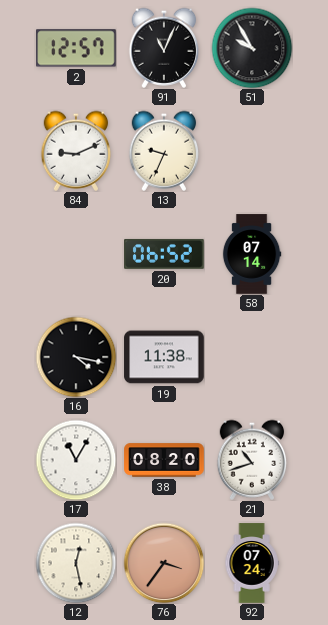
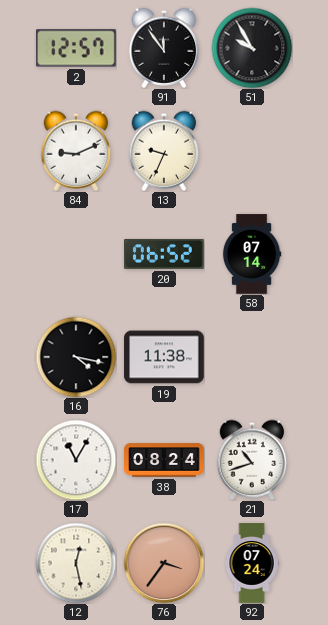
91: 11:04 -> 11:54 (164, 48)
38: 08:20 -> 08:24 (164, 460)
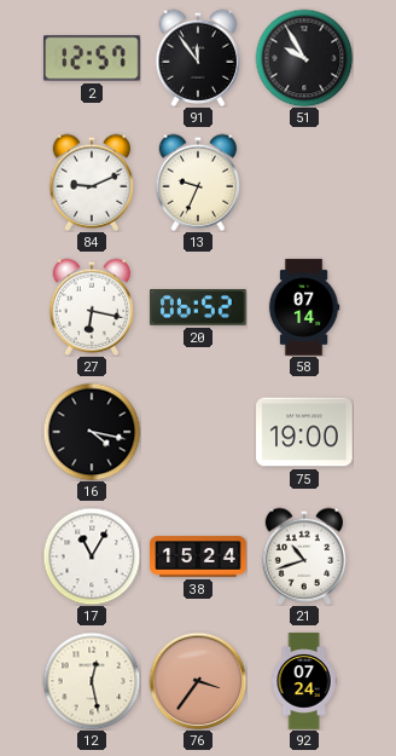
27: none -> 6:17 (92, 307)
19: 11:38 -> none (164, 357)
75: none -> 19:00 (304, 432)
38: 08:24 -> 15:24 (198, 556)
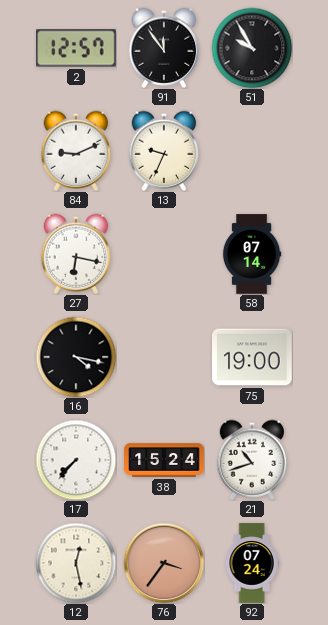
20: 06:52 -> none (198, 307)
17: 11:05 -> 7:37 (76, 460)
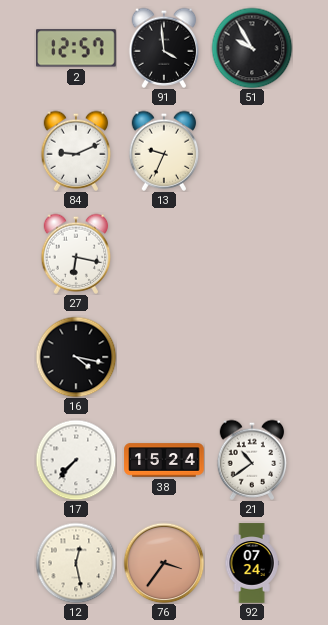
91: 11:54 -> 3:59 (164, 48)
58: 07:14 -> none (252, 254)
75: 19:00 -> none (252, 357)
21: 10:42 -> 10:39 (252, 460)
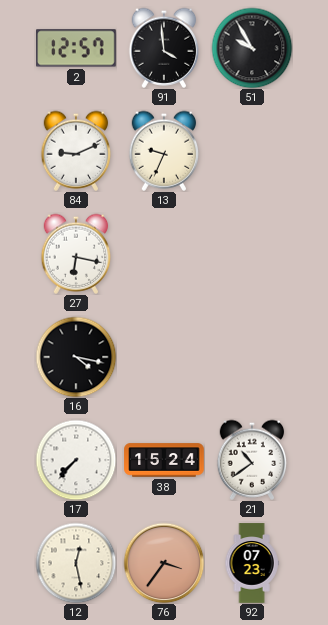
92: 07:24 -> 07:23 (252, 563)
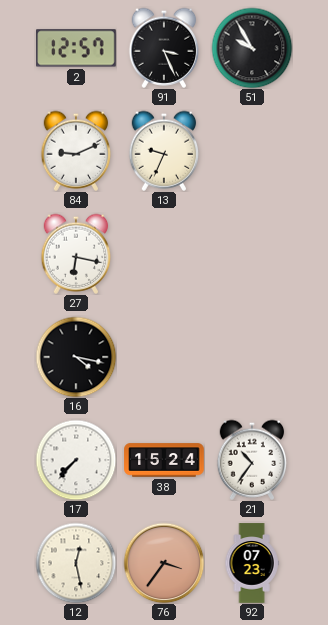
91: 3:59 -> 3:26 (164, 48)
21: 10:39 -> 10:36 (252, 460)
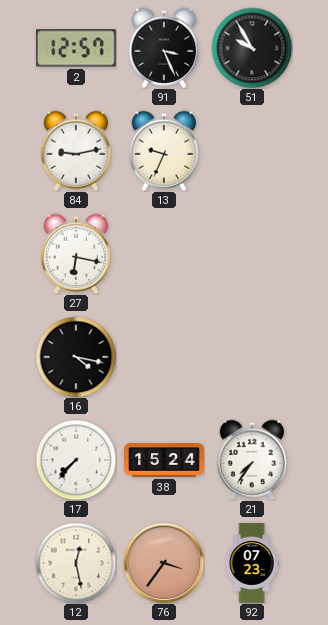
84: 9:11 -> 9:13 (76, 151)
21: 10:36 -> 7:36 (252, 460)
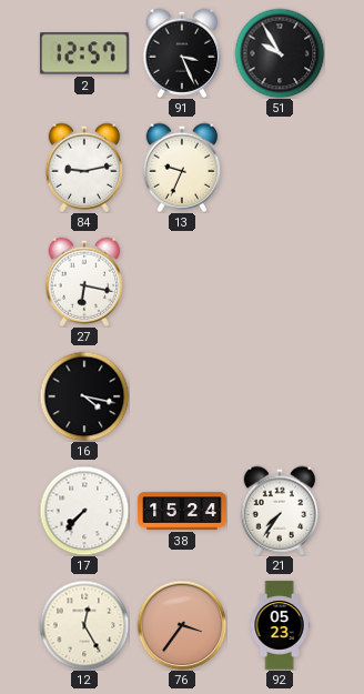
12: 12:28 -> 12:25 (84, 625)
92: 07:23 -> 05:23 (280, 625)
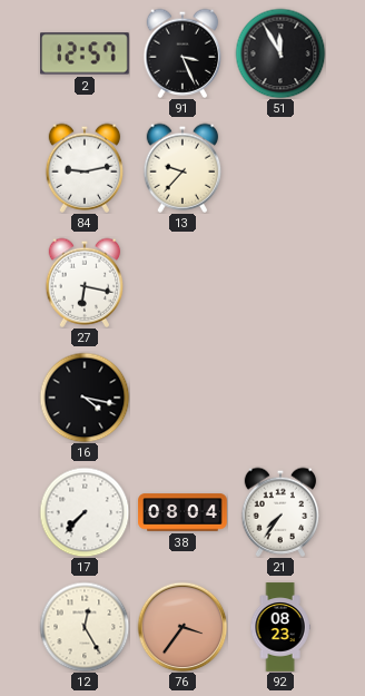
51: 9:55 -> 11:55 (280, 53)
13: 9:34 -> 9:37 (182, 168)
38: 15:24 -> 08:04 (182, 512)
92: 05:23 -> 08:23 (280, 627)
